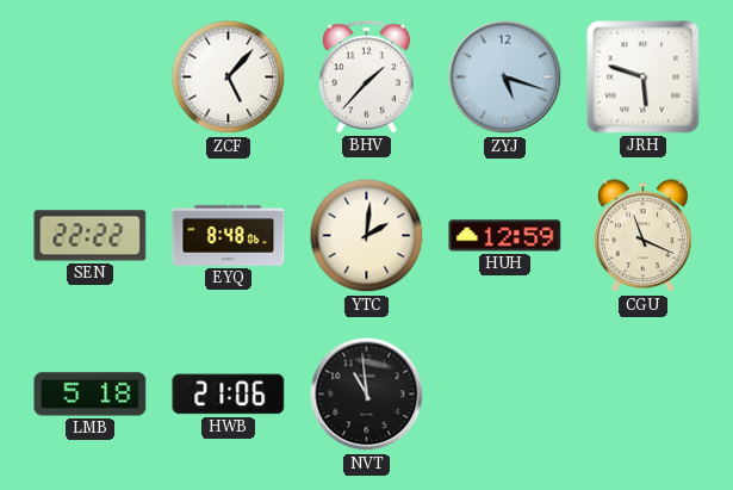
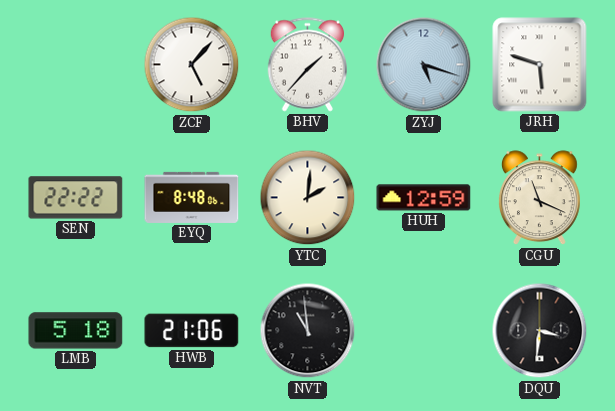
DQU: none -> 3:31 (540, 331)
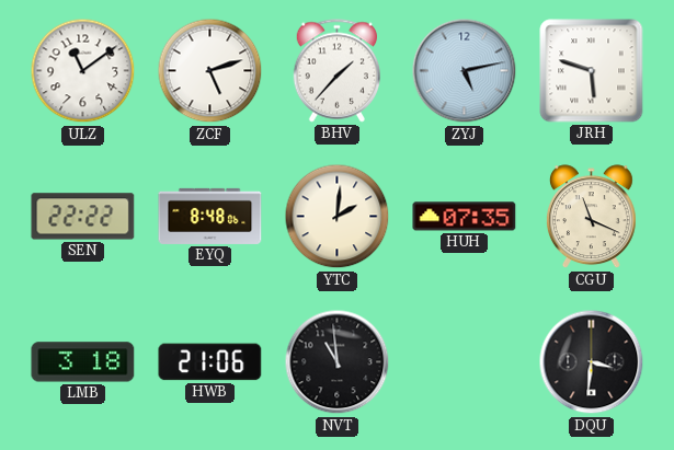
ULZ: none -> 11:09 (83, 71)
ZCF: 5:07 -> 5:12 (210, 71)
ZYJ: 5:18 -> 5:13 (465, 71)
HUH: 12:59 -> 07:35 (465, 217)
LMB: 5:18 -> 3:18 (83, 362)
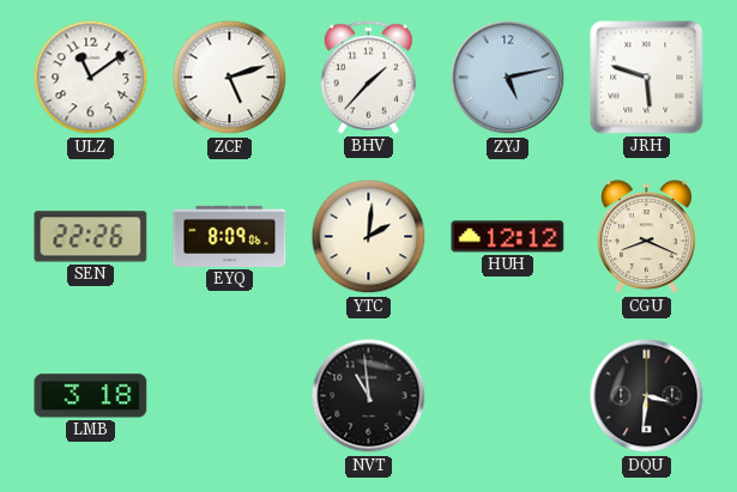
SEN: 22:22 -> 22:26 (91, 237)
EYQ: 8:48 -> 8:09 (230, 236)
HUH: 07:35 -> 12:12 (508, 237)
CGU: 11:19 -> 8:19 (646, 237)
HWB: 21:06 -> none (210, 362)
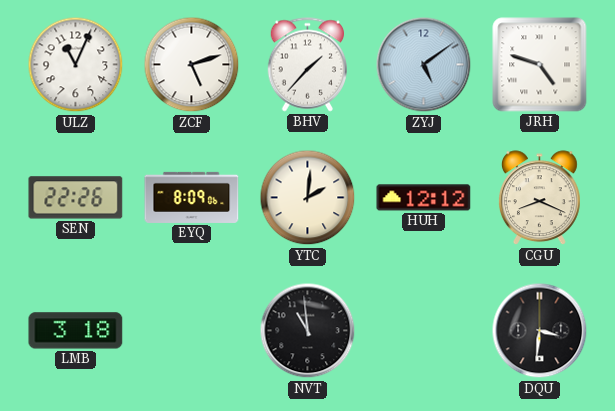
ULZ: 11:09 -> 11:04 (76, 65)
ZYJ: 5:13 -> 5:09 (424, 65)
JRH: 5:48 -> 4:48 (540, 65)
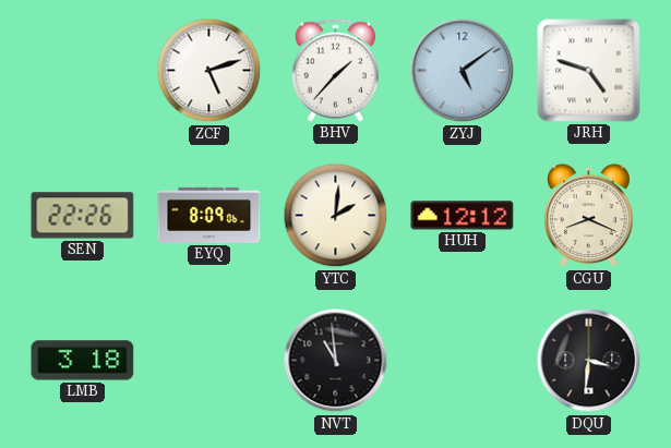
ULZ: 11:04 -> none (76, 65)
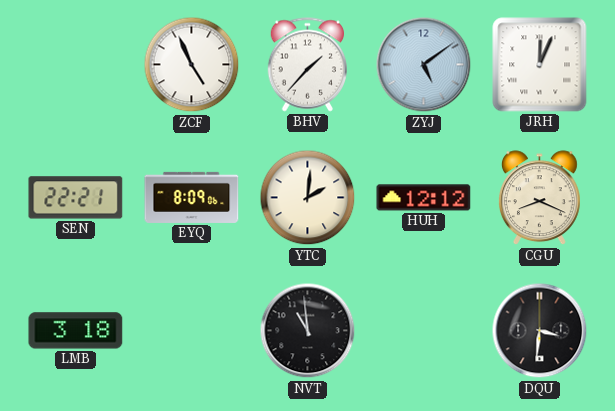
ZCF: 5:12 -> 4:56 (192, 65)
JRH: 4:48 -> 12:04 (540, 65)
SEN: 22:26 -> 22:21 (76, 198)
